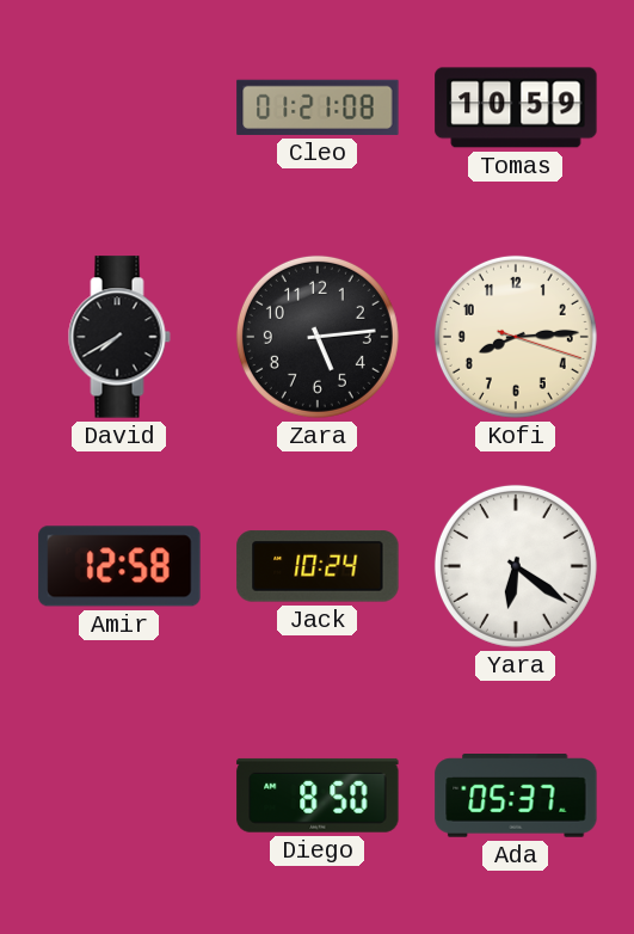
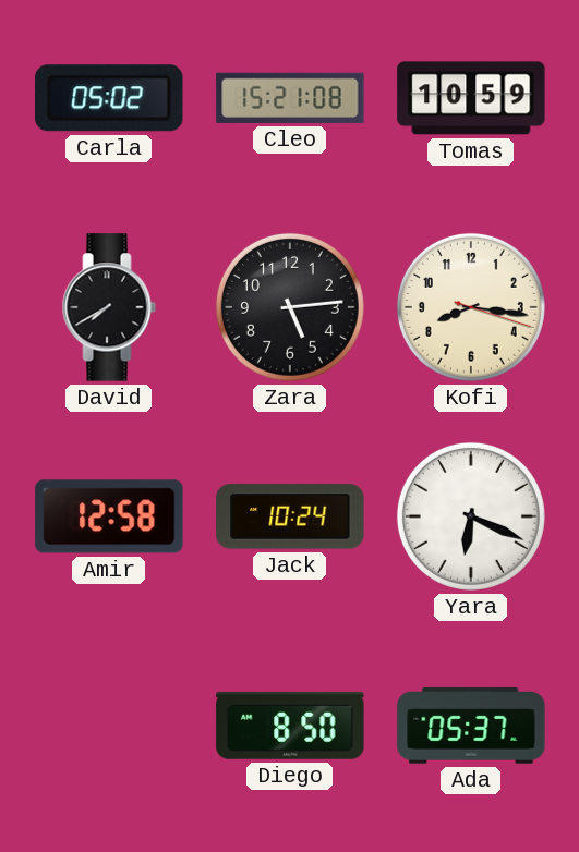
Carla: none -> 05:02 (110, 98)
Cleo: 01:21 -> 15:21 (290, 98)
Kofi: 8:14 -> 8:16 (471, 307)
Yara: 6:21 -> 6:19 (471, 516)
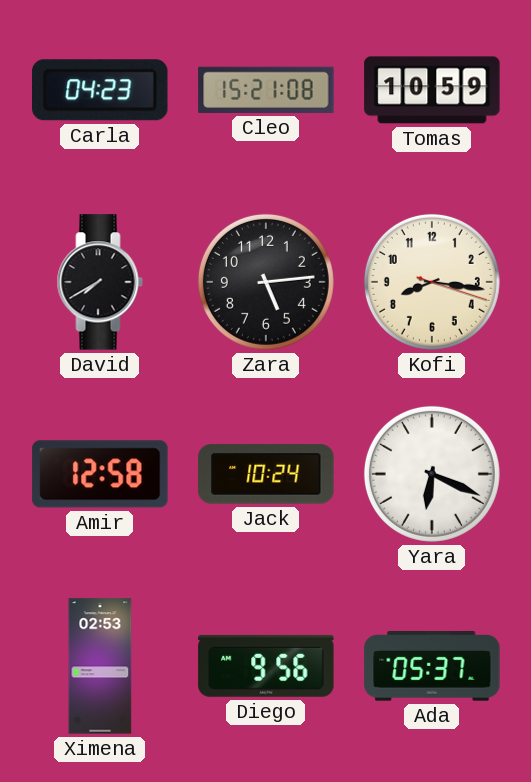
Carla: 05:02 -> 04:23 (101, 90)
Ximena: none -> 02:53 (100, 666)
Diego: 8:50 -> 9:56 (266, 666)
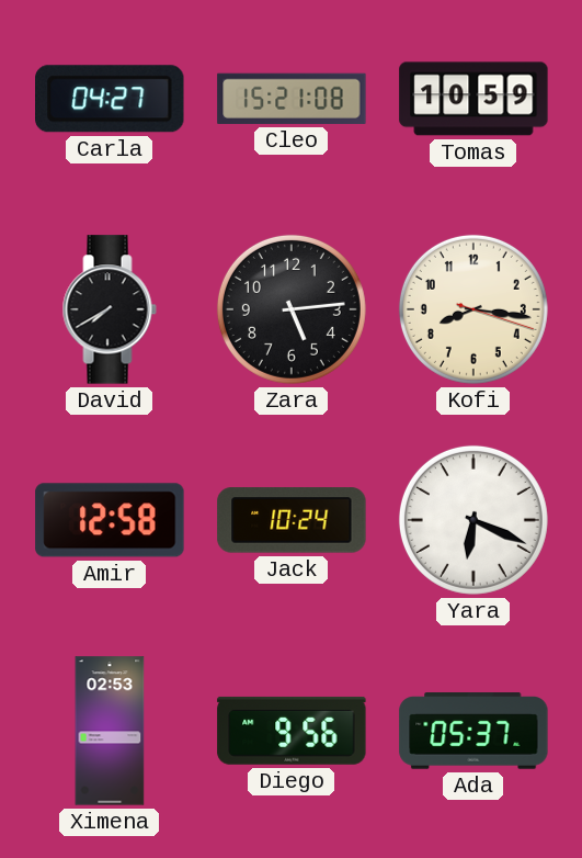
Carla: 04:23 -> 04:27 (111, 99)
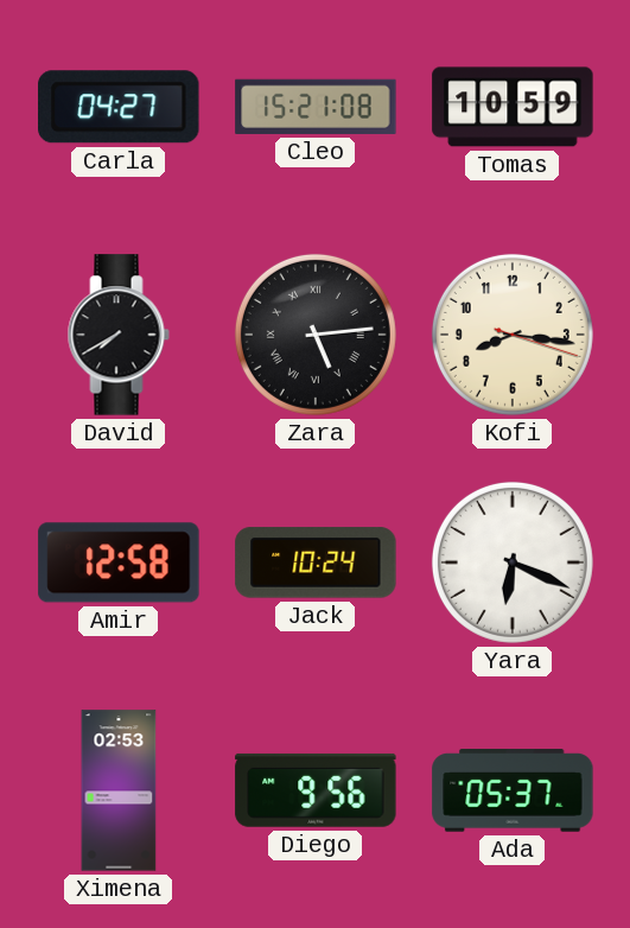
Zara numerals: Arabic -> Roman (316, 335)
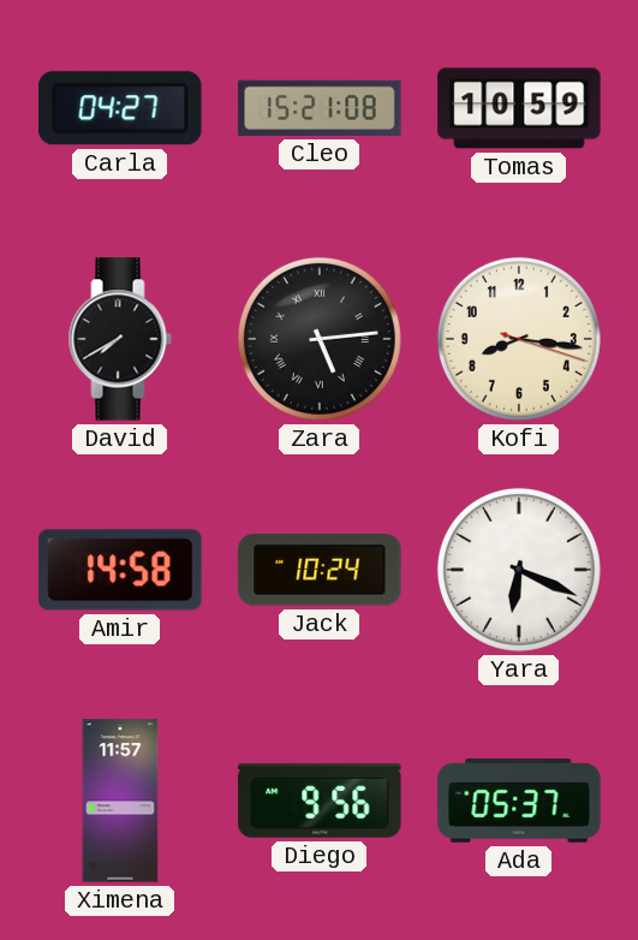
Amir: 12:58 -> 14:58 (120, 570)
Ximena: 02:53 -> 11:57 (120, 801)
